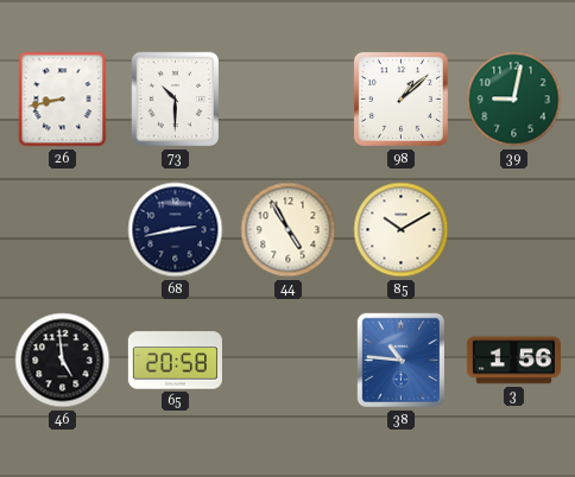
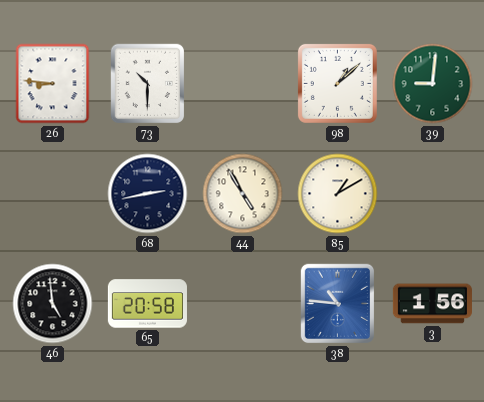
26: 8:43 -> 8:46 (53, 84)
39: 9:02 -> 9:01 (433, 84)
85: 10:10 -> 1:10 (338, 194)
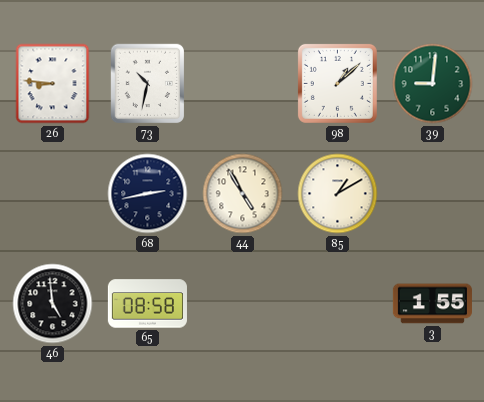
73: 10:30 -> 10:32 (147, 84)
65: 20:58 -> 08:58 (147, 304)
38: 10:46 -> none (337, 304)
3: 1:56 -> 1:55 (432, 304)
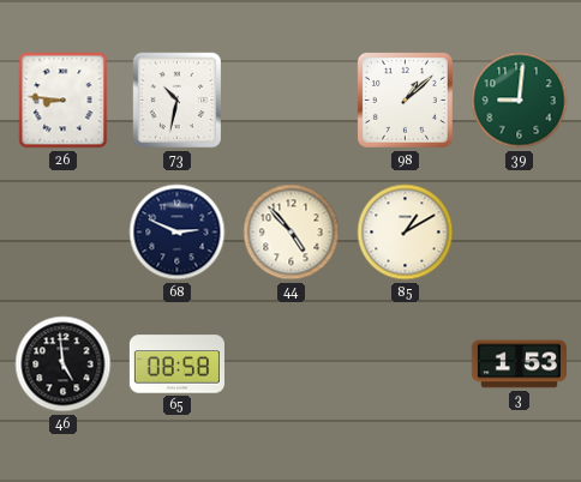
68: 2:43 -> 2:49 (178, 233)
44: 4:55 -> 4:53 (292, 233)
3: 1:55 -> 1:53 (519, 364)
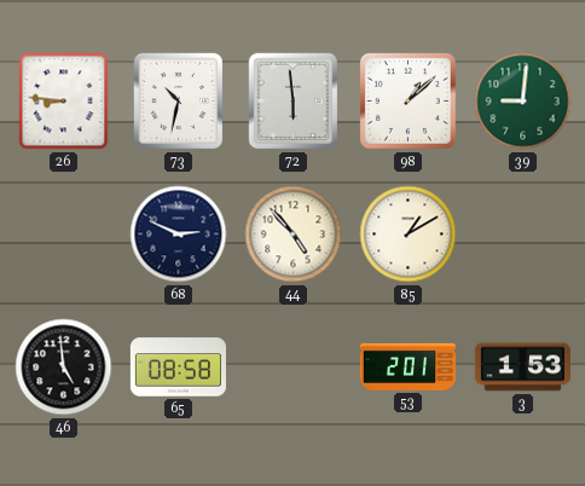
72: none -> 5:59 (292, 102)
53: none -> 2:01 (407, 366)
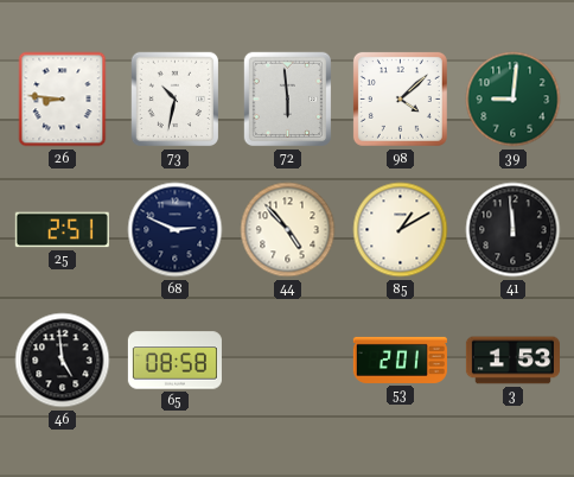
98: 1:08 -> 4:08 (400, 98)
25: none -> 2:51 (62, 230)
41: none -> 11:59 (514, 230)
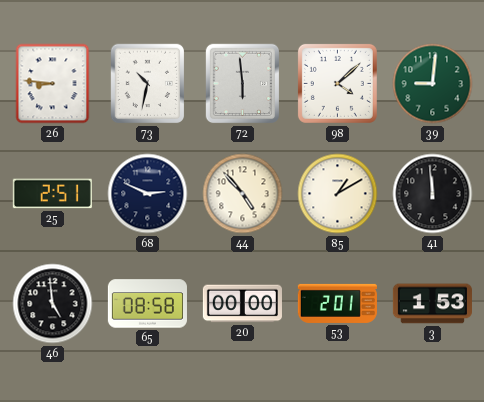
20: none -> 00:00 (242, 304)
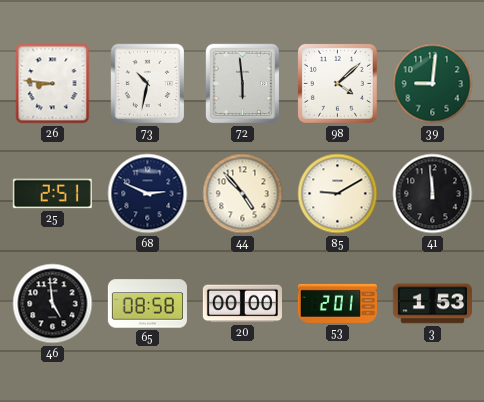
85: 1:10 -> 9:10 (338, 194)
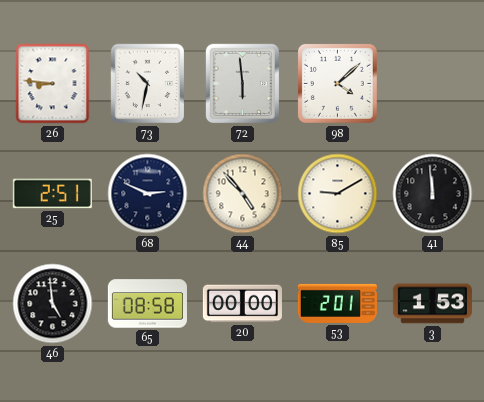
39: 9:01 -> none (433, 84)
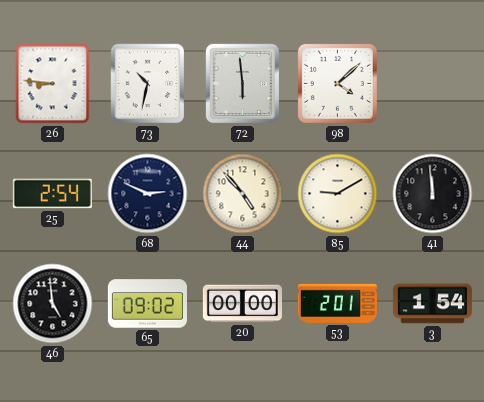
25: 2:51 -> 2:54 (52, 194)
65: 08:58 -> 09:02 (147, 304)
3: 1:53 -> 1:54 (432, 304)
